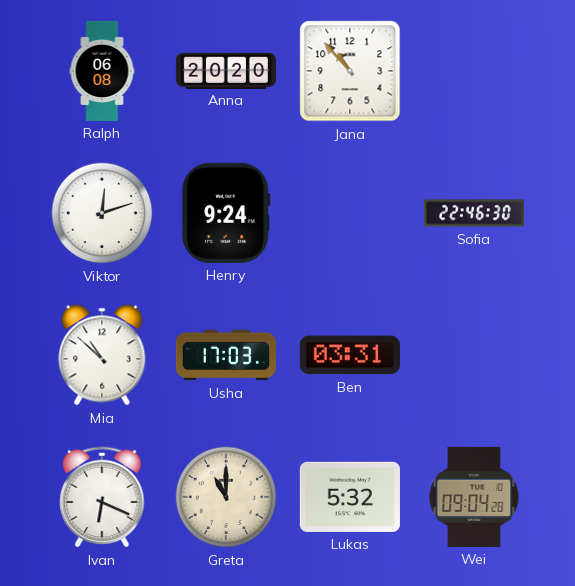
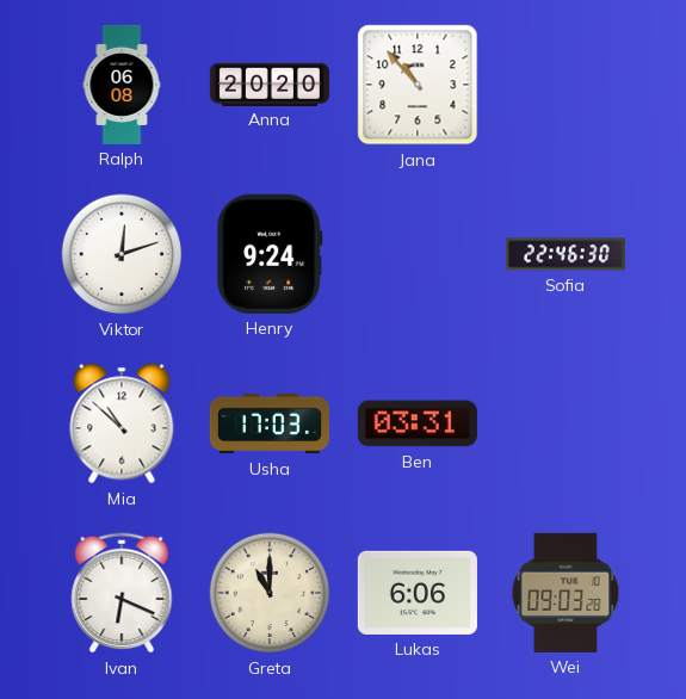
Lukas: 5:32 -> 6:06 (418, 593)
Wei: 09:04 -> 09:03 (566, 593)
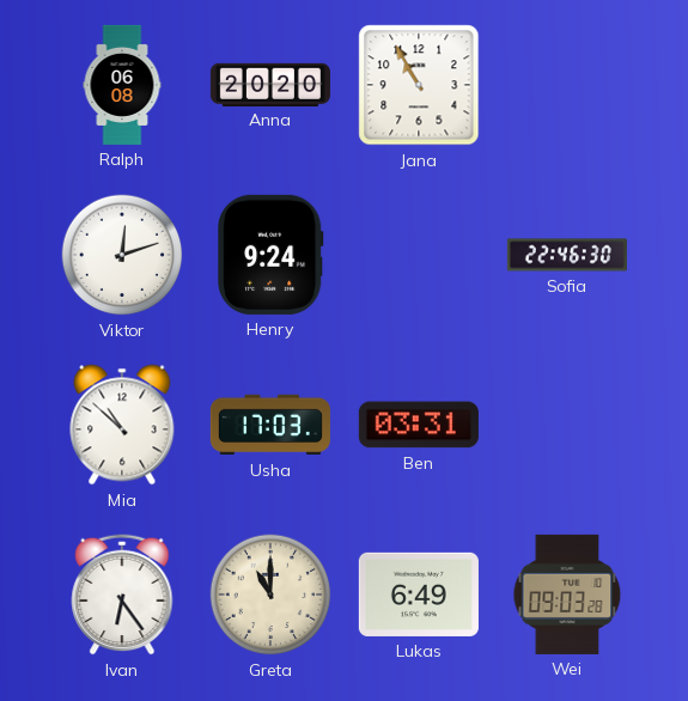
Jana: 10:53 -> 10:55 (419, 85)
Ivan: 6:19 -> 6:24 (122, 595)
Lukas: 6:06 -> 6:49 (419, 595)
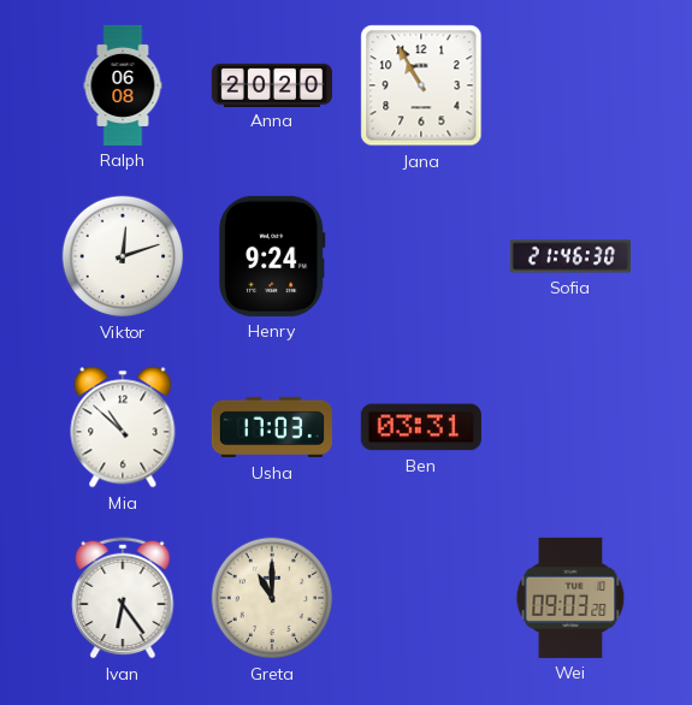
Sofia: 22:46 -> 21:46 (570, 256)
Lukas: 6:49 -> none (419, 595)
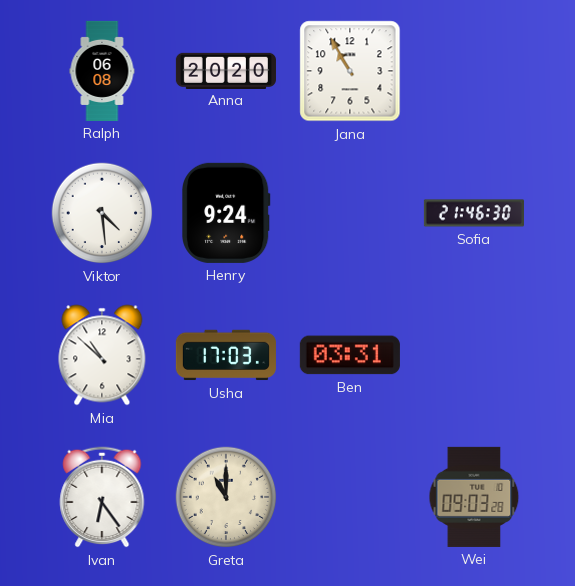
Viktor: 12:12 -> 4:29 (102, 213)
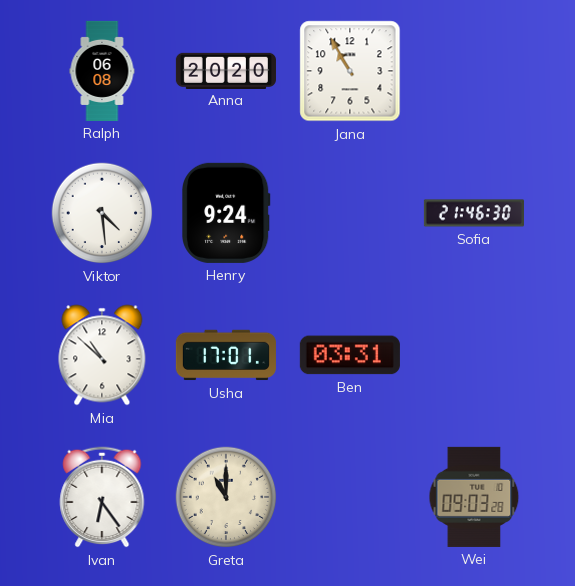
Usha: 17:03 -> 17:01 (226, 355)
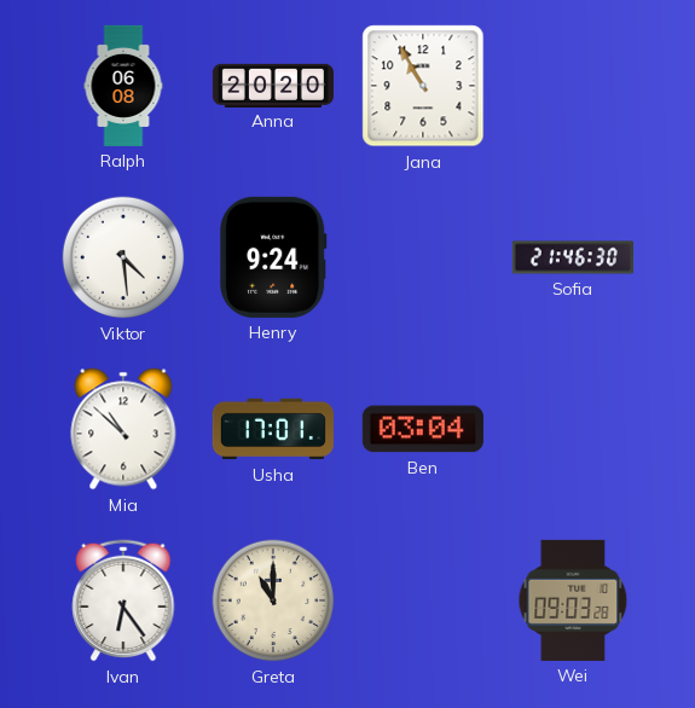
Ben: 03:31 -> 03:04 (423, 429)
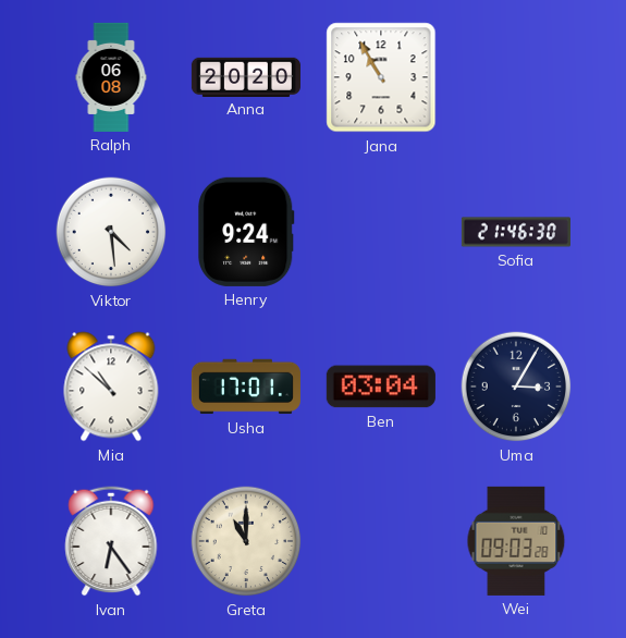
Uma: none -> 3:05 (516, 387)
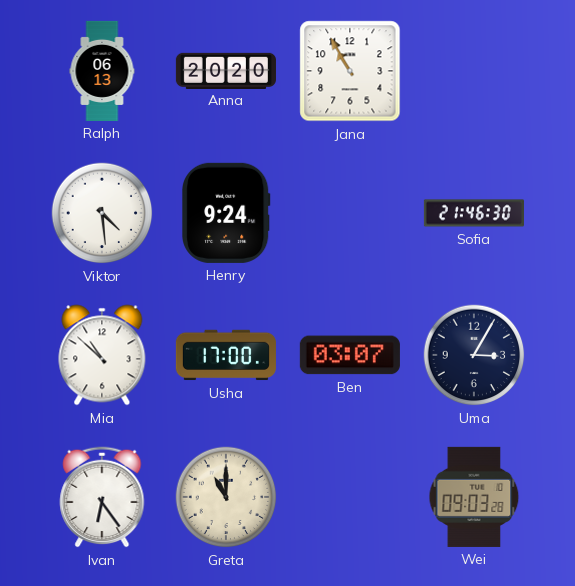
Ralph: 06:08 -> 06:13 (102, 71)
Usha: 17:01 -> 17:00 (226, 355)
Ben: 03:04 -> 03:07 (350, 355)
